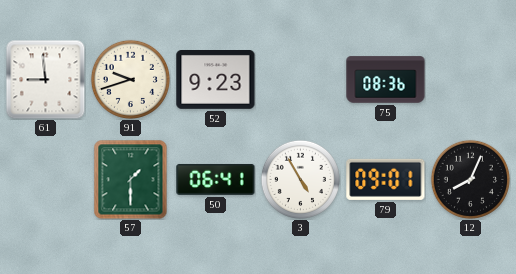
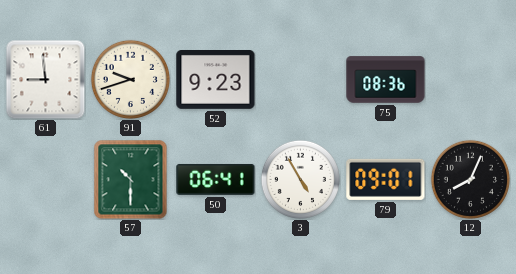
57: 1:30 -> 10:30 (131, 180)
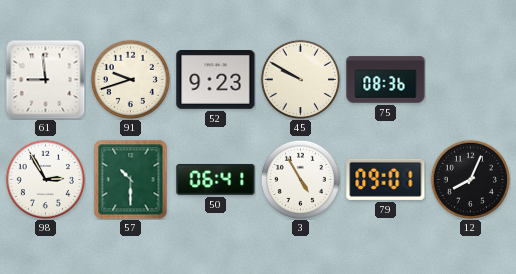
45: none -> 9:50 (300, 79)
98: none -> 2:55 (45, 179)
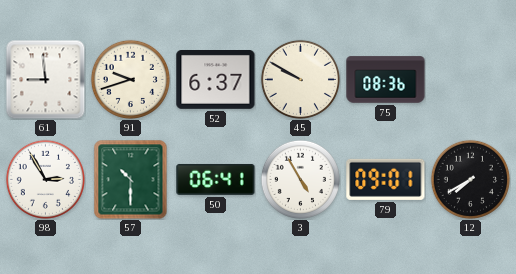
52: 9:23 -> 6:37 (216, 80)
12: 8:04 -> 7:40 (470, 179)
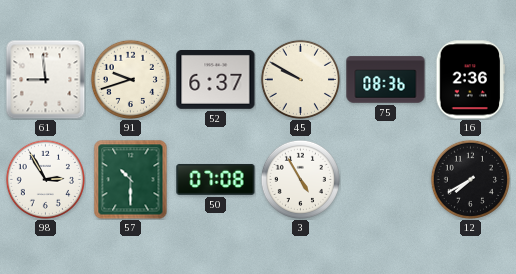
16: none -> 2:36 (471, 80)
50: 06:41 -> 07:08 (216, 179)
79: 09:01 -> none (386, 179)
